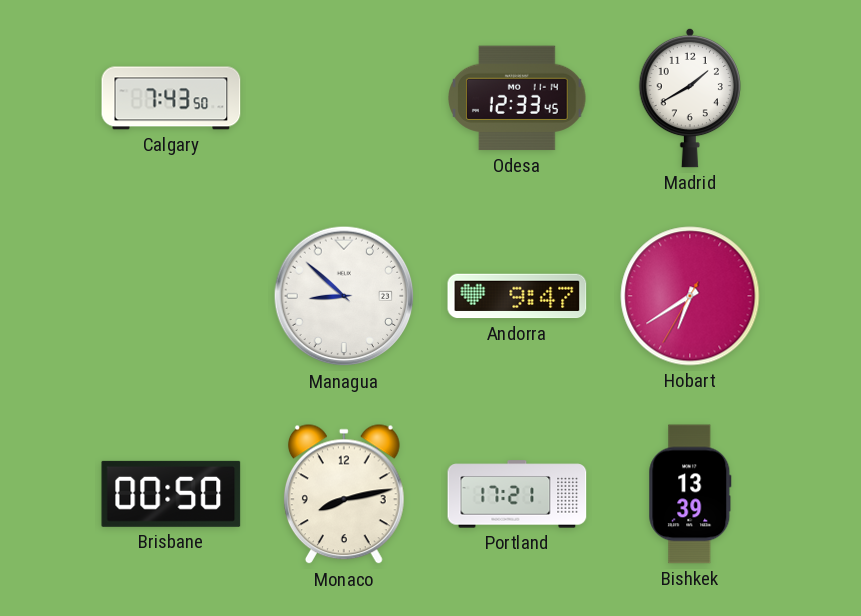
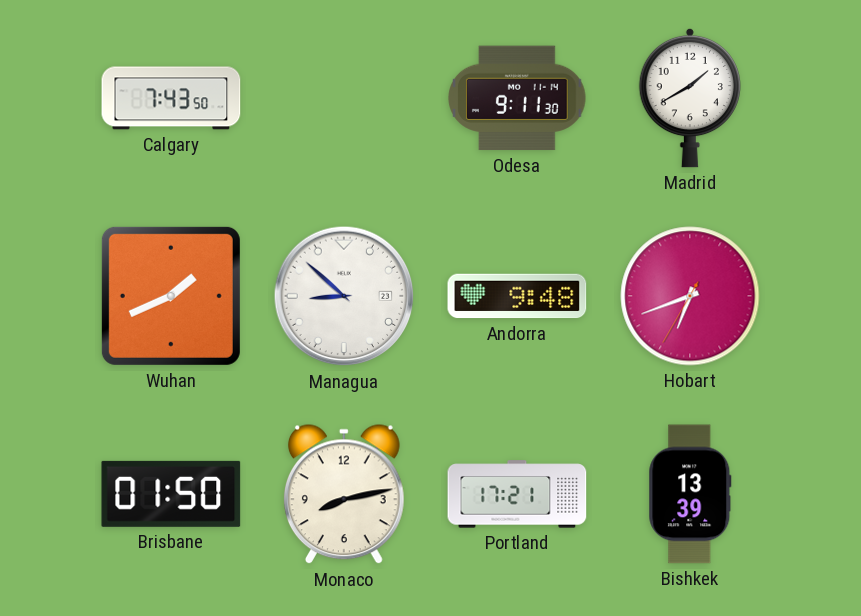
Odesa: 12:33 -> 9:11 (518, 98)
Wuhan: none -> 1:41 (171, 296)
Andorra: 9:47 -> 9:48 (517, 296)
Hobart: 6:39 -> 6:41 (690, 296)
Brisbane: 00:50 -> 01:50 (171, 494)
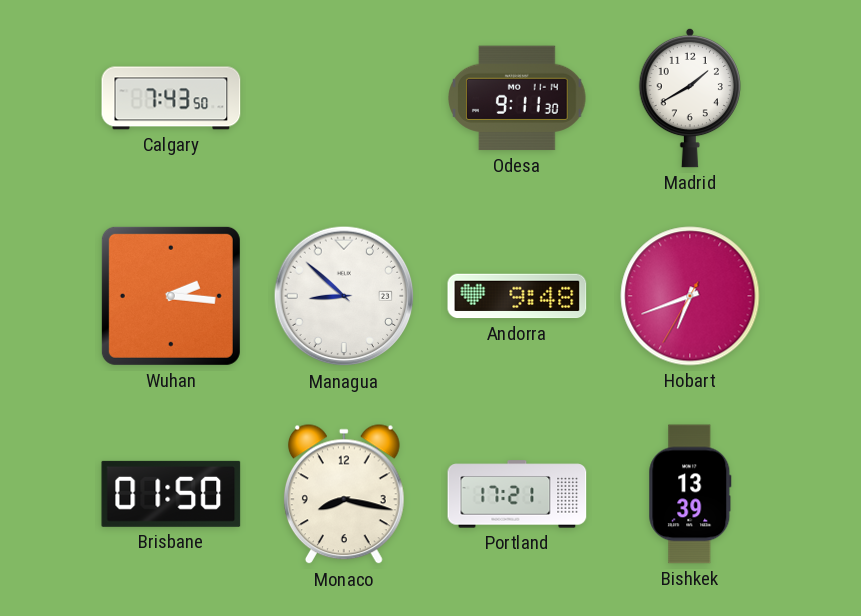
Wuhan: 1:41 -> 2:16 (171, 296)
Monaco: 8:13 -> 8:17 (344, 495)
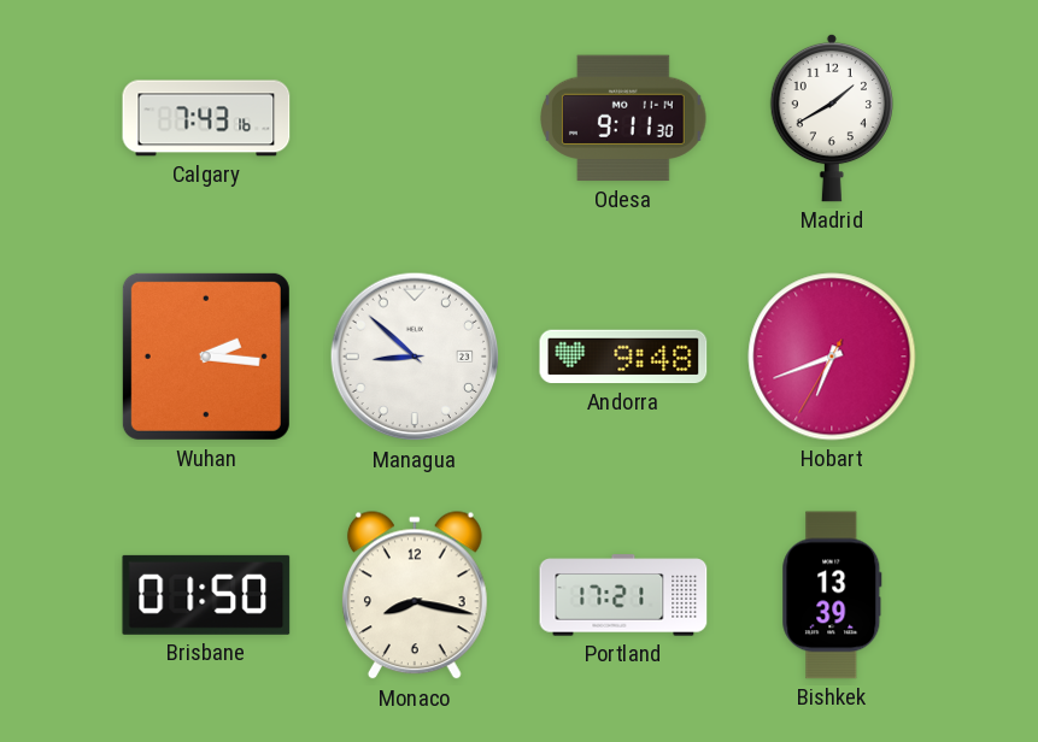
Calgary: 7:43:50 -> 7:43:16 (206, 118)
